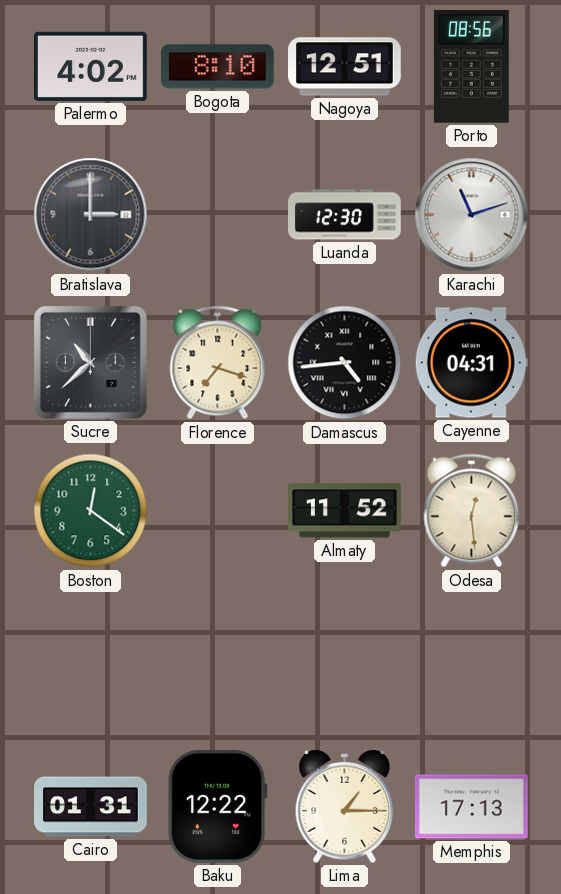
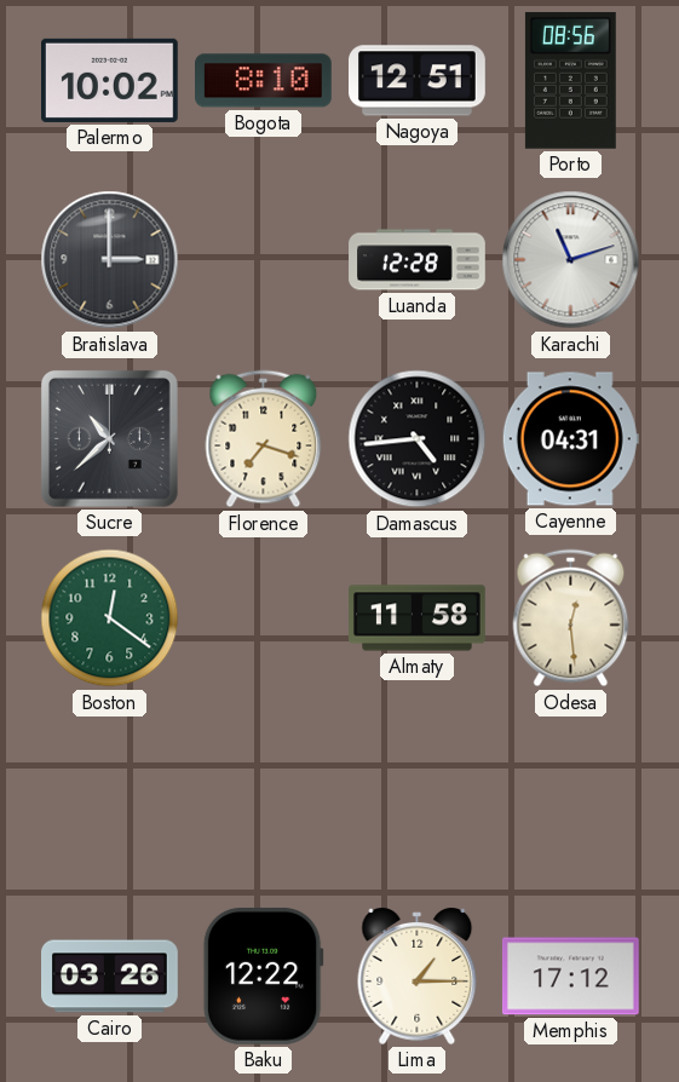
Palermo: 4:02 -> 10:02 (110, 80)
Luanda: 12:30 -> 12:28 (418, 260)
Almaty: 11:52 -> 11:58 (418, 618)
Cairo: 01:31 -> 03:26 (110, 977)
Memphis: 17:13 -> 17:12 (571, 977)
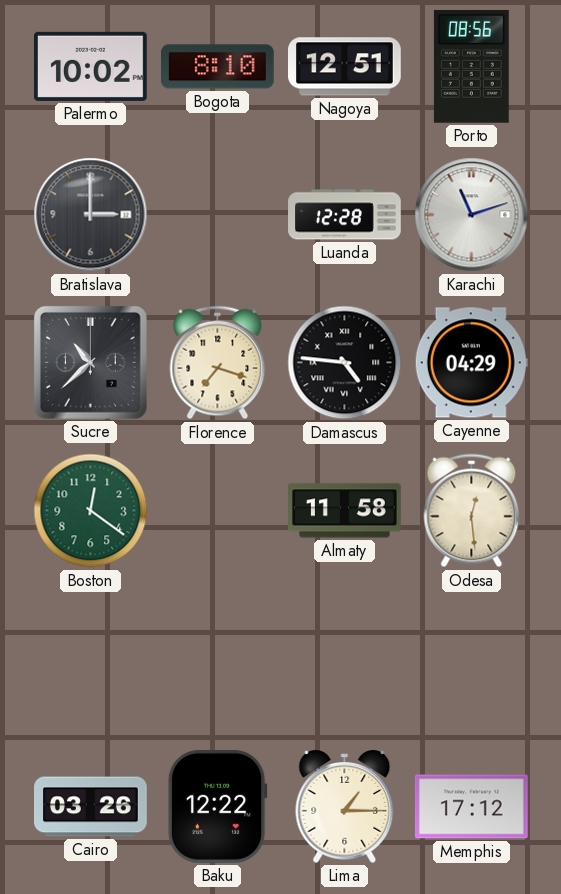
Damascus: 4:44 -> 4:46 (345, 363)
Cayenne: 04:31 -> 04:29 (471, 363)
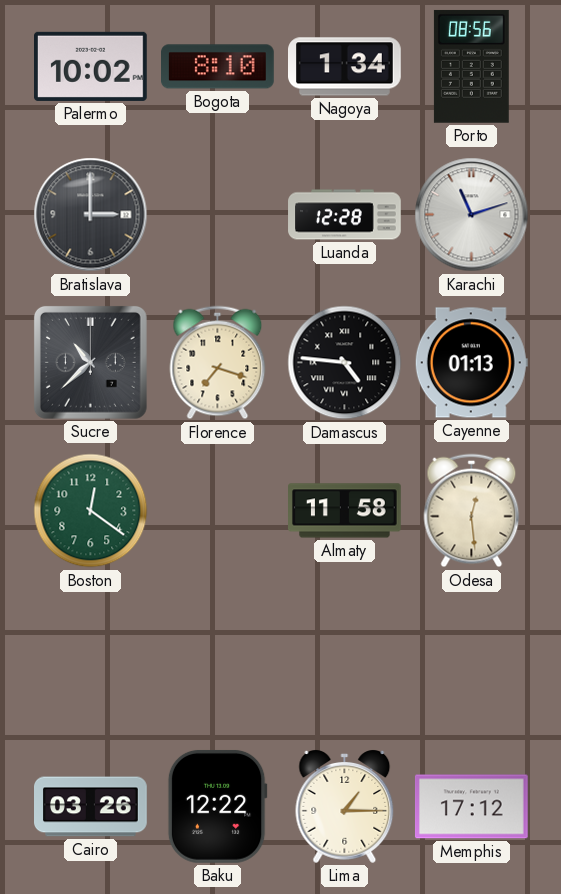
Nagoya: 12:51 -> 1:34 (345, 67)
Cayenne: 04:29 -> 01:13 (471, 363)
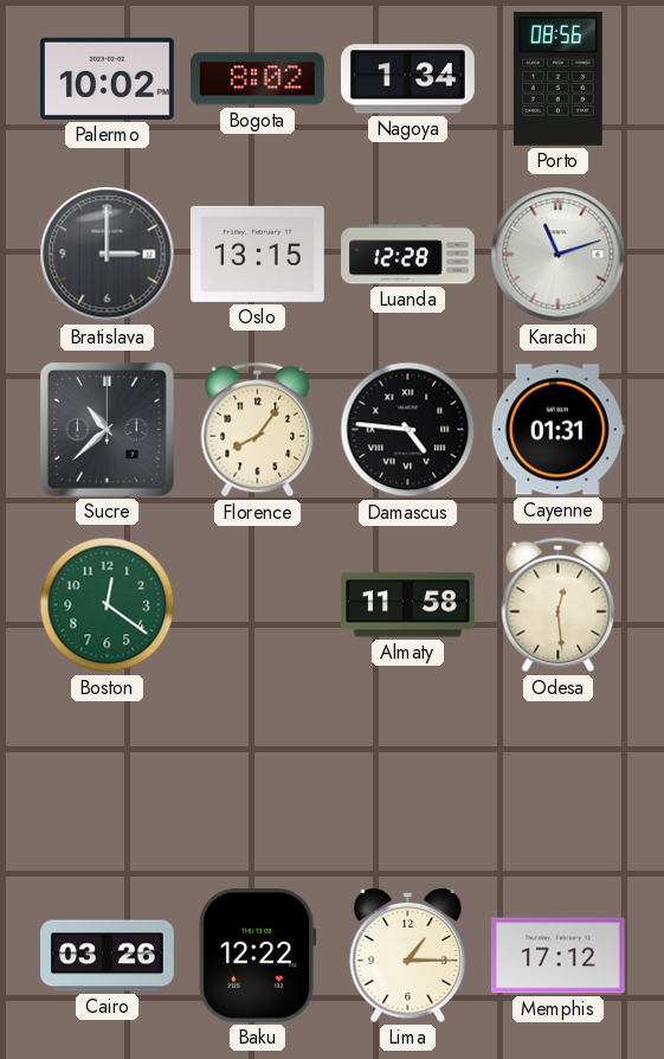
Bogota: 8:10 -> 8:02 (258, 79)
Oslo: none -> 13:15 (258, 253)
Florence: 7:18 -> 8:06 (258, 430)
Cayenne: 01:13 -> 01:31 (557, 430)
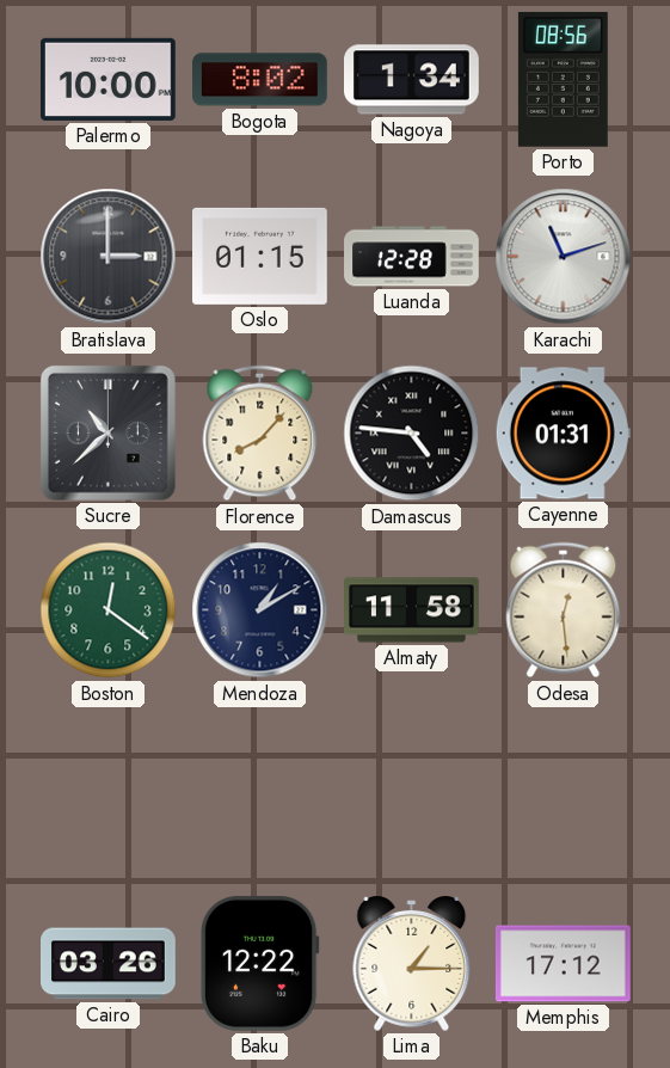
Palermo: 10:02 -> 10:00 (109, 79)
Oslo: 13:15 -> 01:15 (260, 256)
Florence: 8:06 -> 8:07 (260, 434)
Mendoza: none -> 1:10 (260, 610)
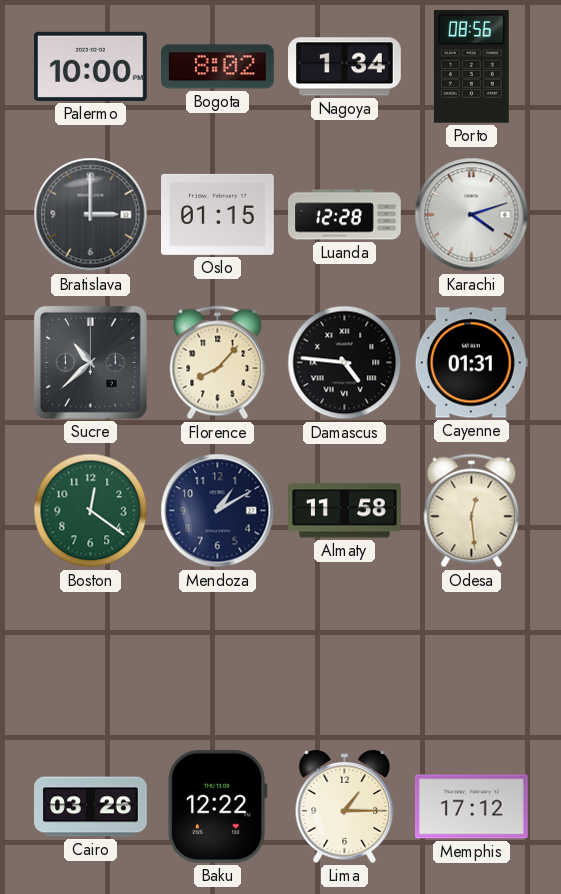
Karachi: 11:12 -> 4:12 (472, 215)
